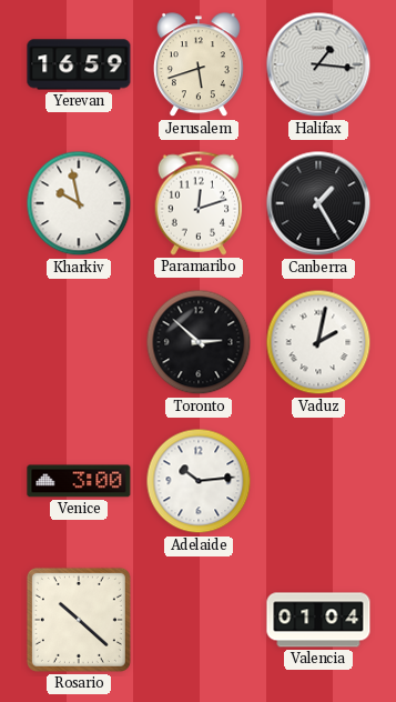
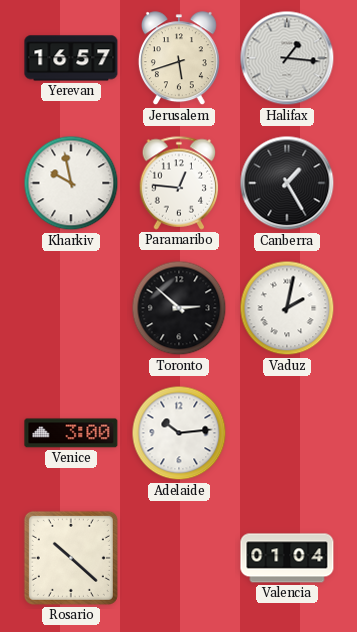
Yerevan: 16:59 -> 16:57 (71, 58)
Paramaribo: 12:12 -> 12:46 (179, 183)
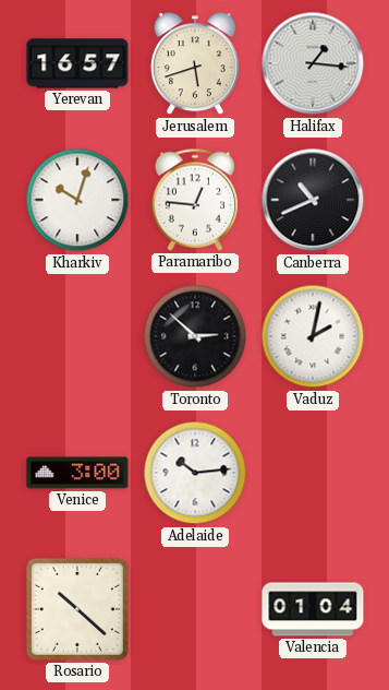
Kharkiv: 9:58 -> 10:03 (77, 200)
Canberra: 1:25 -> 10:41 (313, 200)
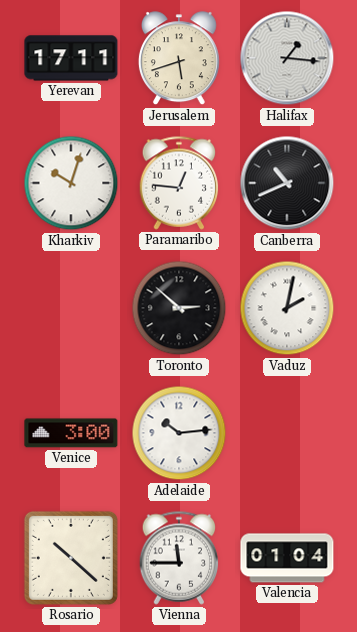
Yerevan: 16:57 -> 17:11 (71, 58)
Vienna: none -> 11:45 (179, 558)
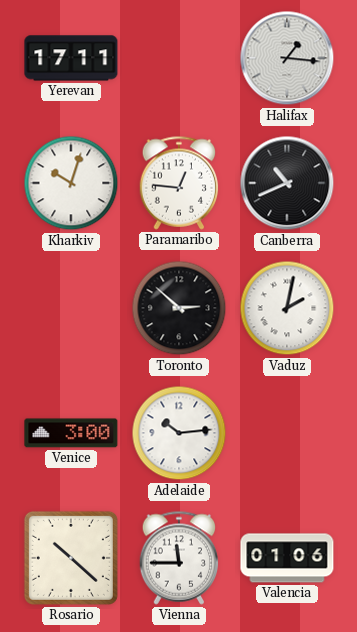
Jerusalem: 5:42 -> none (179, 59)
Valencia: 01:04 -> 01:06 (287, 558)
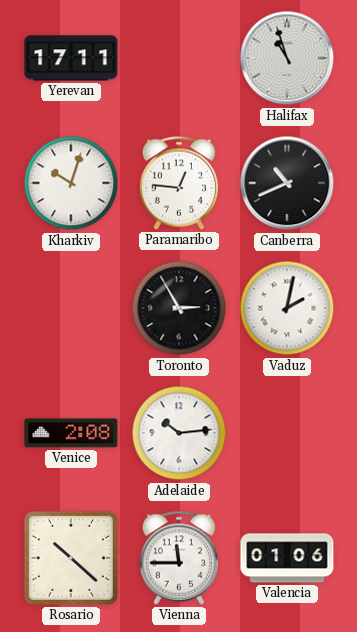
Halifax: 1:16 -> 10:57 (287, 58)
Toronto: 2:52 -> 2:55 (179, 308)
Venice: 3:00 -> 2:08 (71, 433)
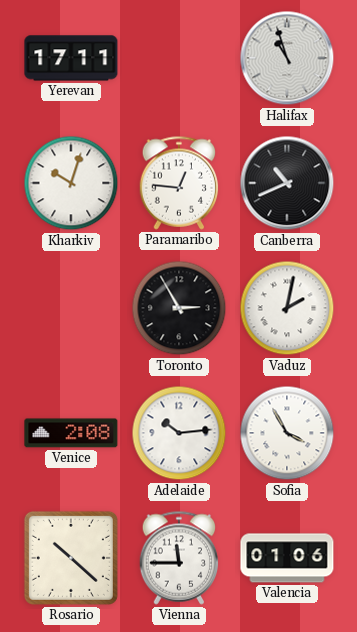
Sofia: none -> 3:55 (287, 433)
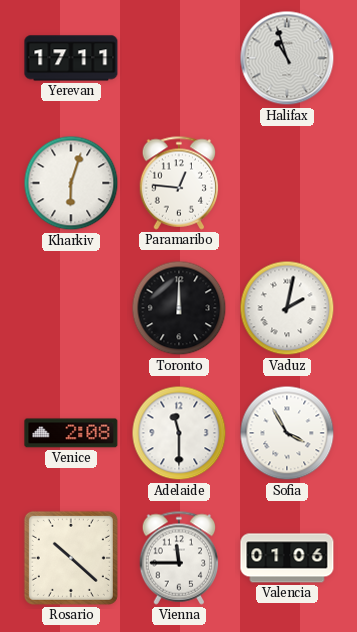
Kharkiv: 10:03 -> 6:03 (71, 183)
Canberra: 10:41 -> none (287, 183)
Toronto: 2:55 -> 12:00 (179, 308)
Adelaide: 10:14 -> 11:30 (179, 433)
